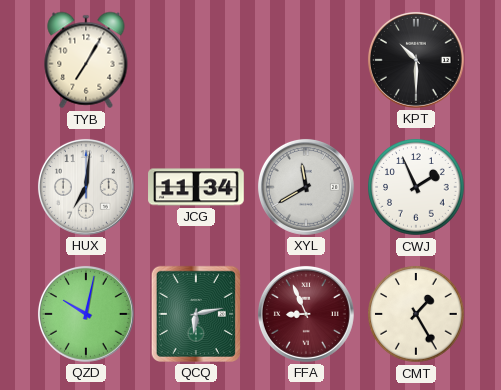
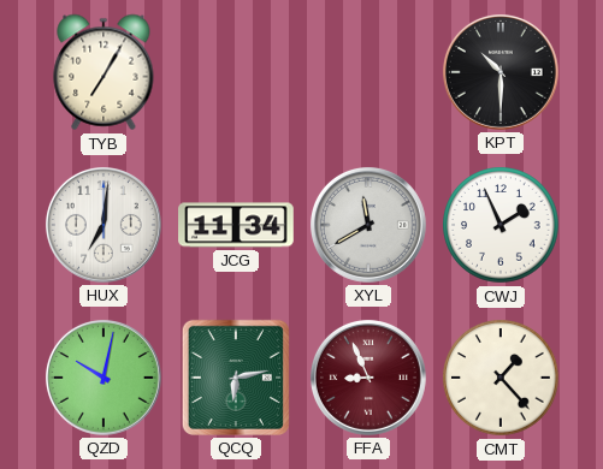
CMT: 1:25 -> 1:23 (501, 378)
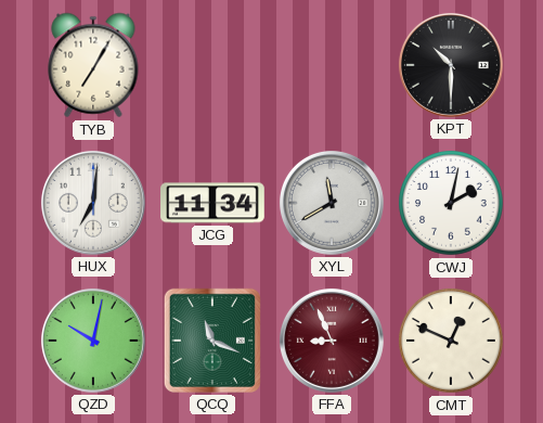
CWJ: 1:56 -> 2:02 (451, 203)
QCQ: 6:13 -> 11:19 (212, 341)
CMT: 1:23 -> 12:49 (451, 341)
